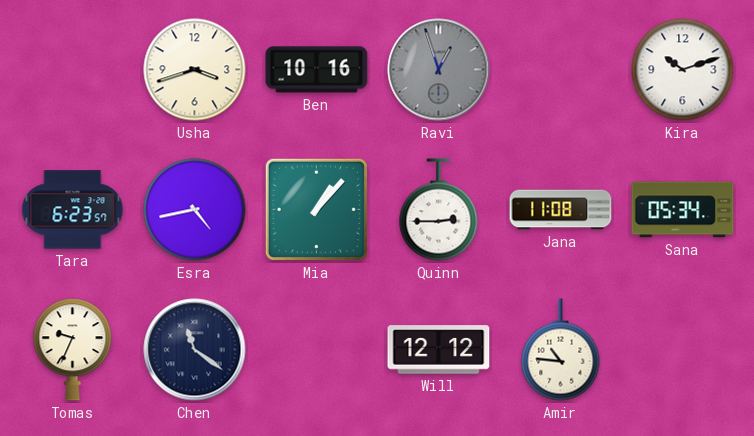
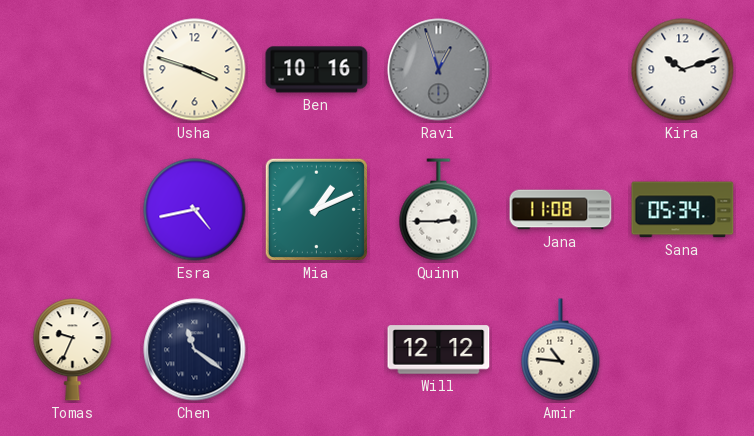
Usha: 3:42 -> 3:48 (195, 70)
Tara: 6:23 -> none (73, 210)
Mia: 1:07 -> 1:11 (316, 209)
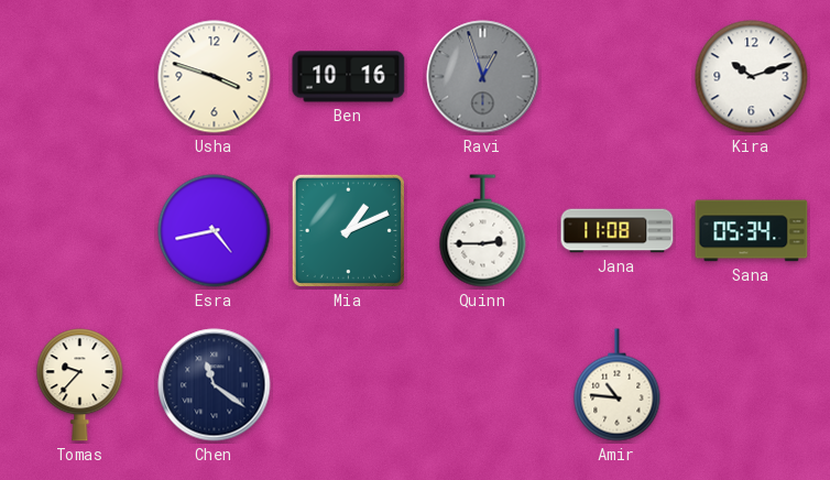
Tomas: 9:34 -> 9:37 (80, 385)
Will: 12:12 -> none (439, 350)
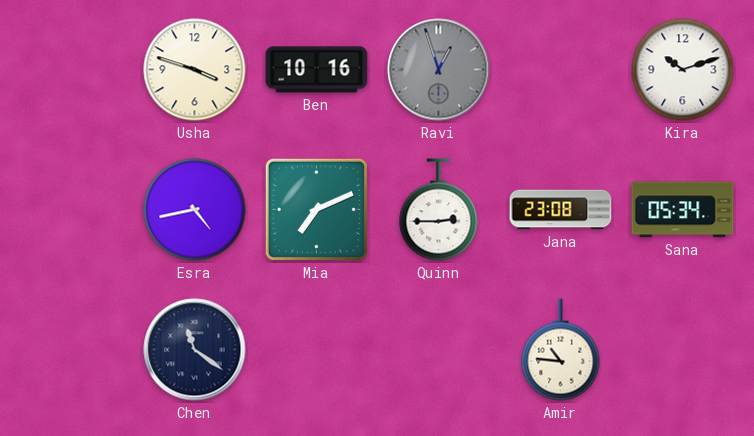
Mia: 1:11 -> 7:11 (316, 209)
Jana: 11:08 -> 23:08 (561, 210)
Tomas: 9:37 -> none (80, 385)
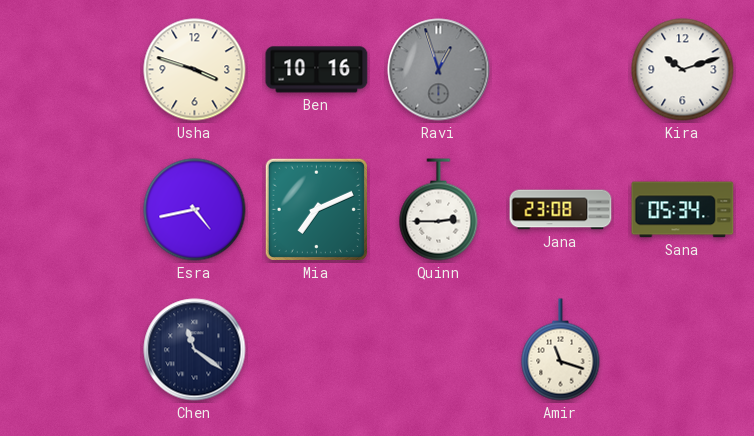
Amir: 10:46 -> 11:18 (561, 350)
